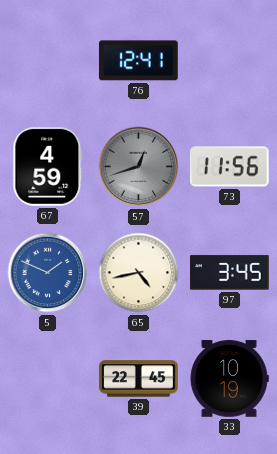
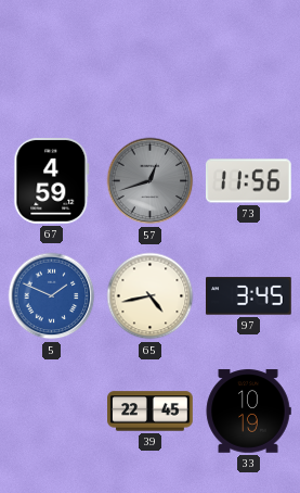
76: 12:41 -> none (138, 61)
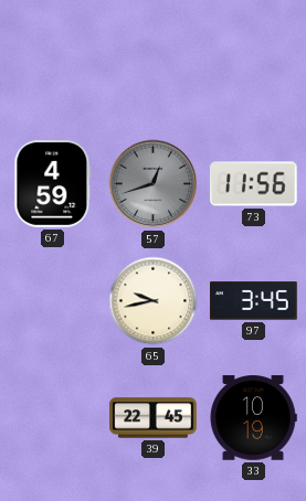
5: 1:49 -> none (52, 296)
65: 4:43 -> 9:43 (154, 301)
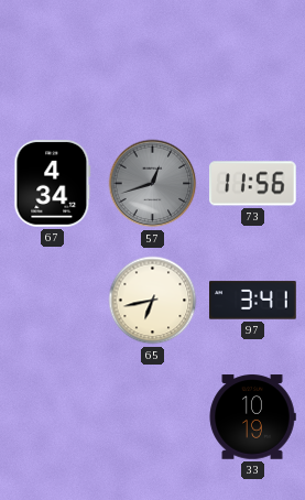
67: 4:59 -> 4:34 (53, 184)
65: 9:43 -> 6:43 (153, 301)
97: 3:45 -> 3:41 (253, 301)
39: 22:45 -> none (154, 418)
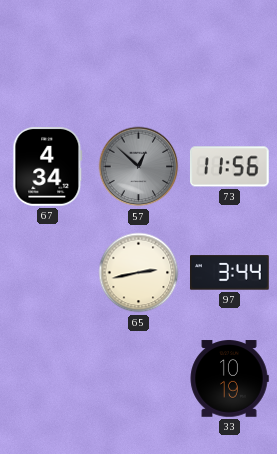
57: 12:42 -> 12:52 (139, 167)
65: 6:43 -> 2:43 (139, 273)
97: 3:41 -> 3:44 (230, 273)
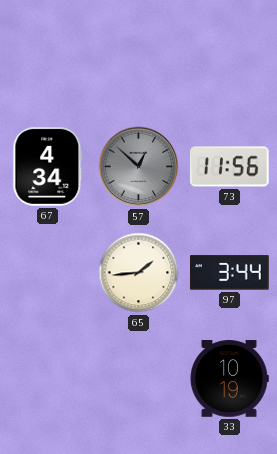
65: 2:43 -> 1:44 (139, 273)
